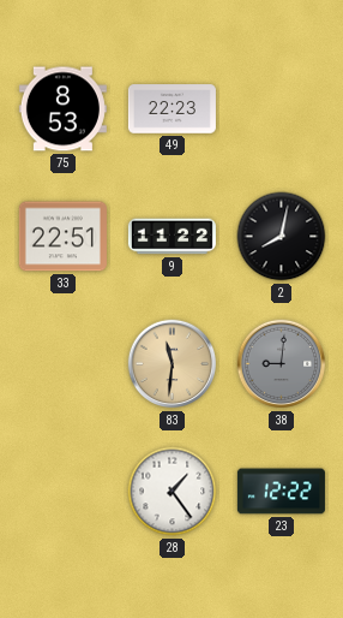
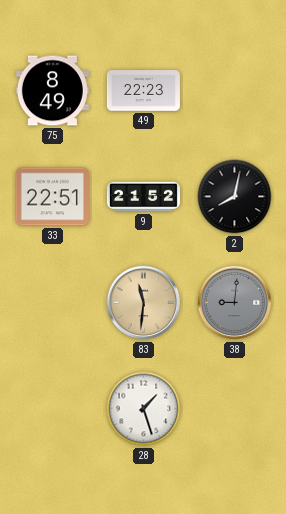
75: 8:53 -> 8:49 (52, 91)
9: 11:22 -> 21:52 (143, 197)
28: 1:24 -> 1:27 (144, 409)
23: 12:22 -> none (281, 492)
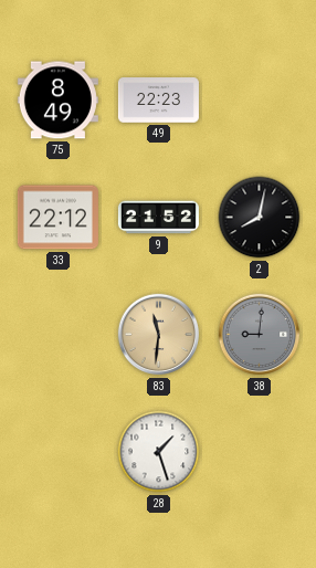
33: 22:51 -> 22:12 (57, 218)
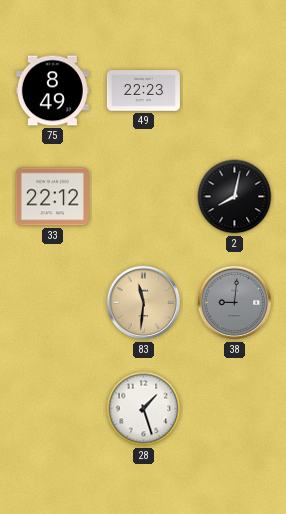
9: 21:52 -> none (158, 218)
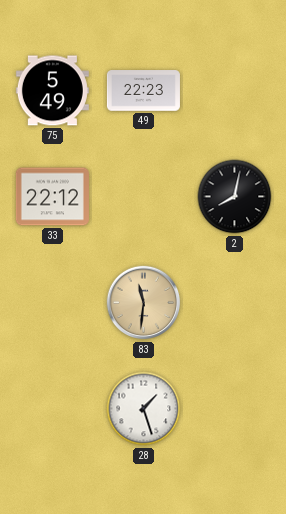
75: 8:49 -> 5:49 (52, 91)
38: 9:01 -> none (235, 303)
